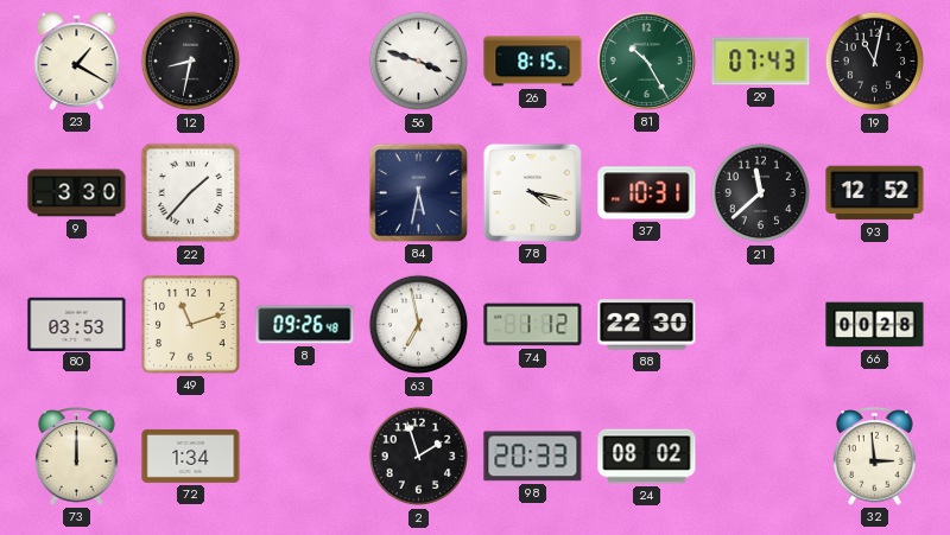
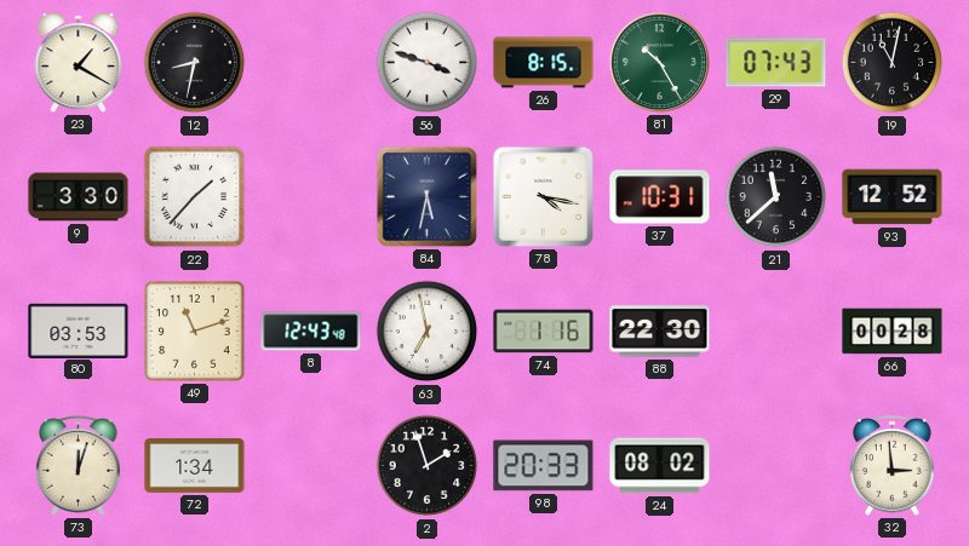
8: 09:26 -> 12:43 (311, 332)
74: 1:12 -> 1:16 (544, 332)
73: 12:00 -> 12:03 (79, 466)
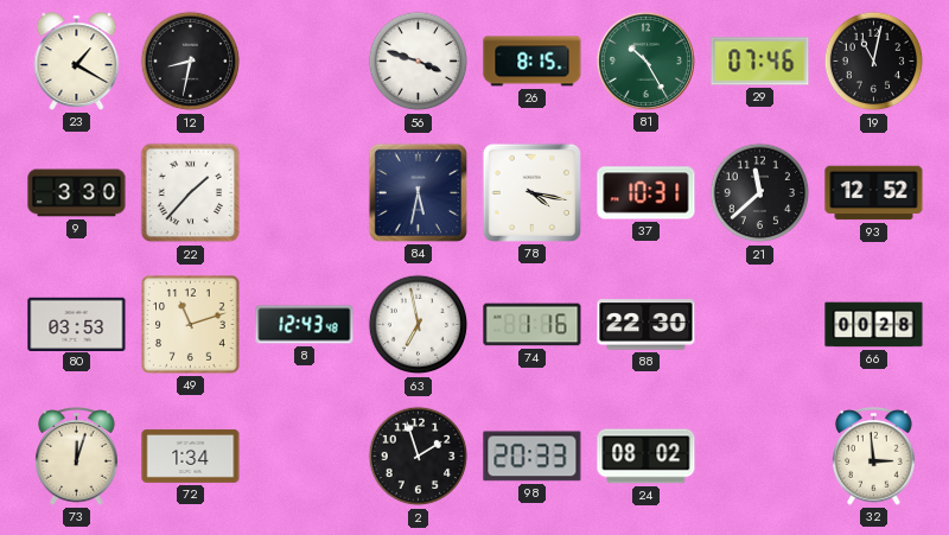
29: 07:43 -> 07:46 (760, 62)
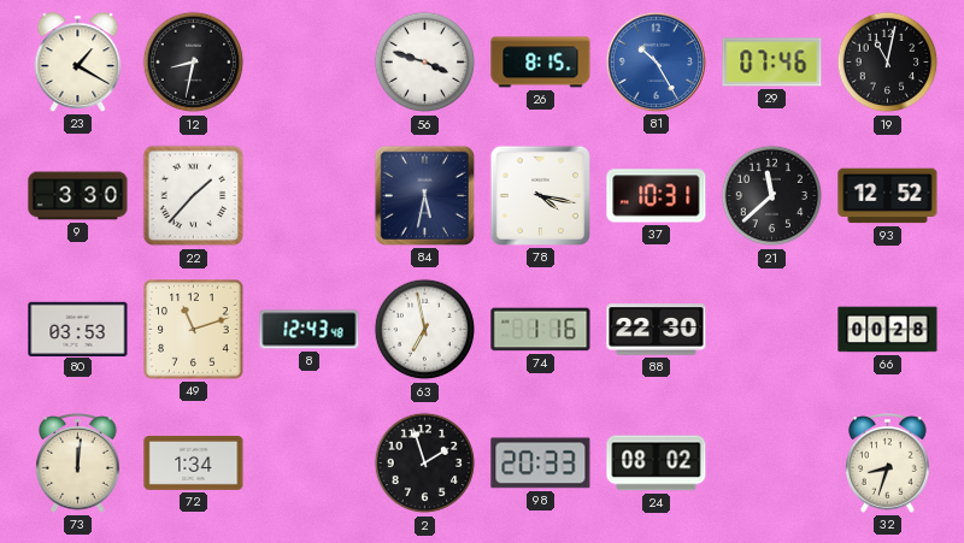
81 dial: green -> blue (656, 61)
73: 12:03 -> 12:01 (78, 464)
32: 2:59 -> 8:33 (888, 464)
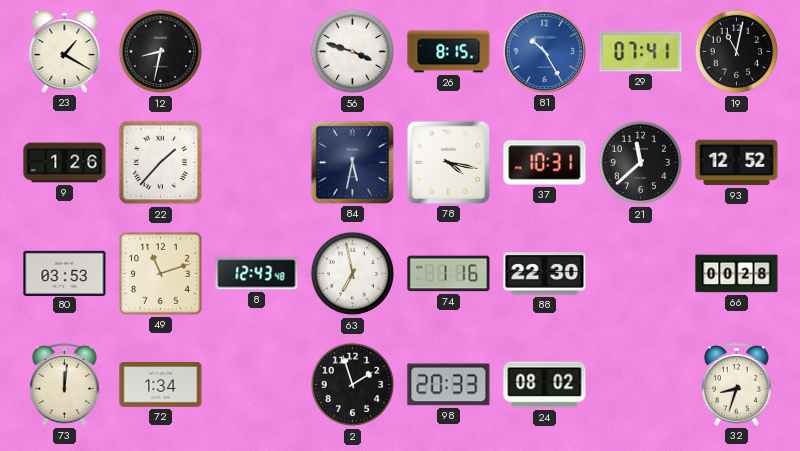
29: 07:46 -> 07:41 (641, 52)
9: 3:30 -> 1:26 (65, 163)
